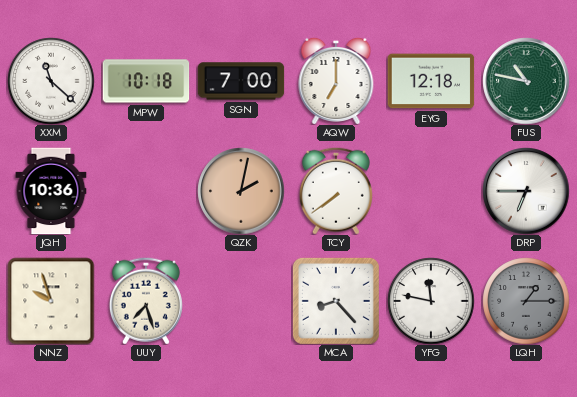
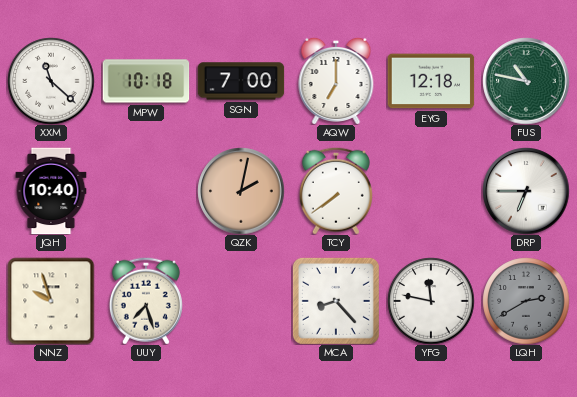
JQH: 10:36 -> 10:40 (51, 191)
LQH: 1:15 -> 2:40 (526, 301)
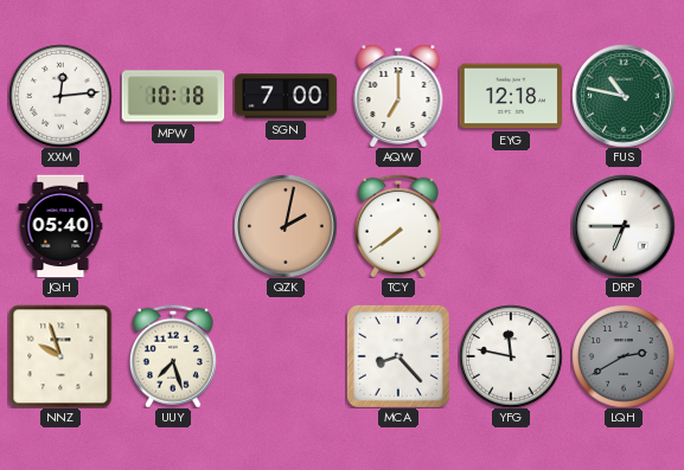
XXM: 11:22 -> 12:14 (60, 96)
JQH: 10:40 -> 05:40 (60, 226)
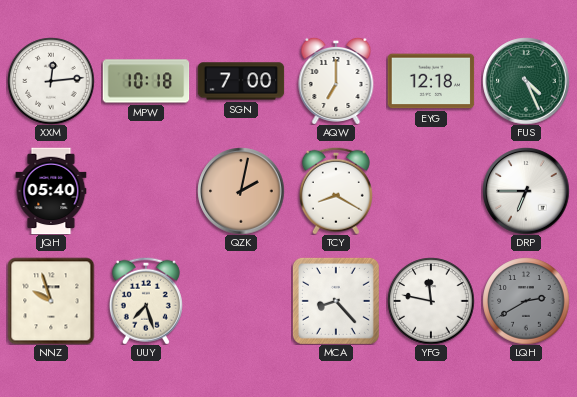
FUS: 10:47 -> 4:26 (526, 81)
TCY: 7:39 -> 8:20 (336, 191)
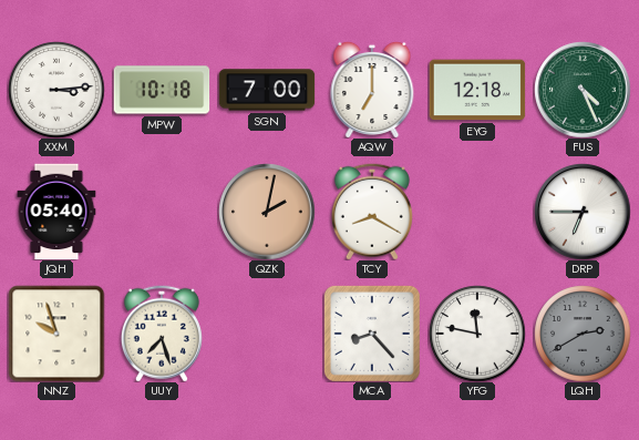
XXM: 12:14 -> 3:14 (56, 90)
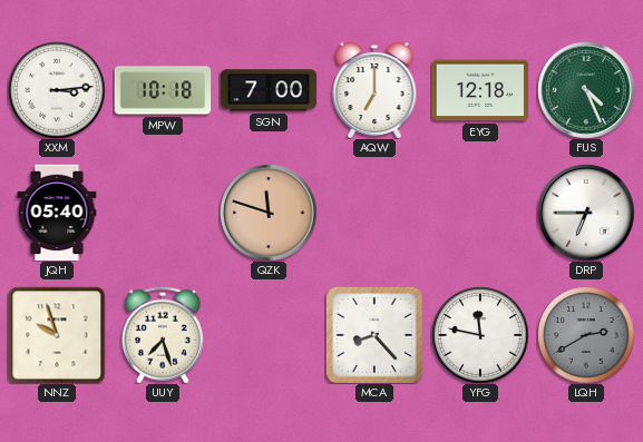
QZK: 2:02 -> 11:48 (269, 213)
TCY: 8:20 -> none (372, 212)
